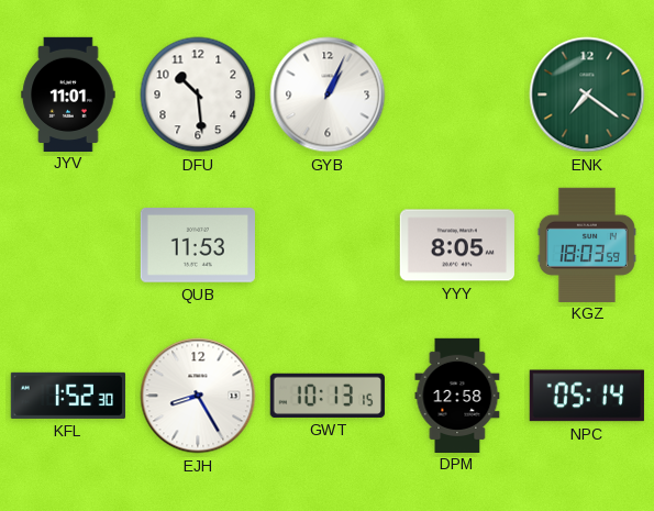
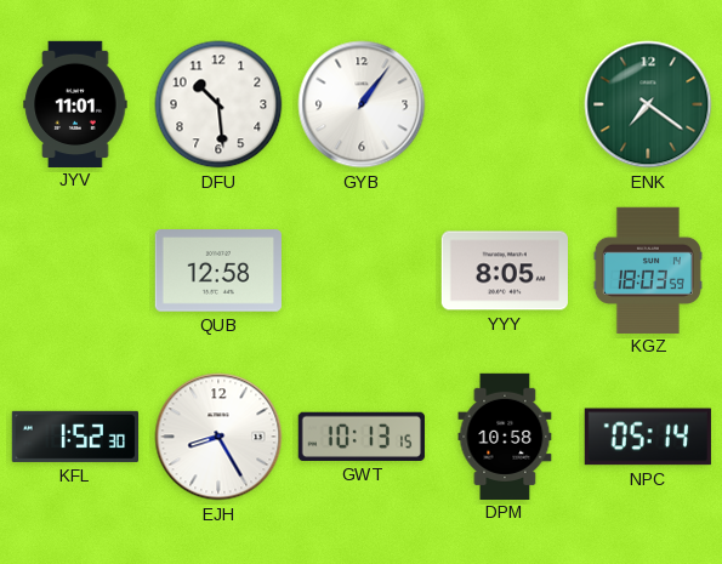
GYB: 1:04 -> 1:06 (362, 104)
QUB: 11:53 -> 12:58 (218, 272)
DPM: 12:58 -> 10:58 (505, 435)
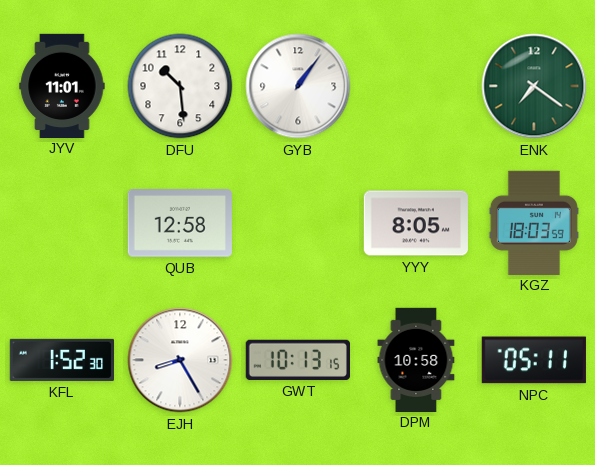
NPC: 05:14 -> 05:11 (534, 360)
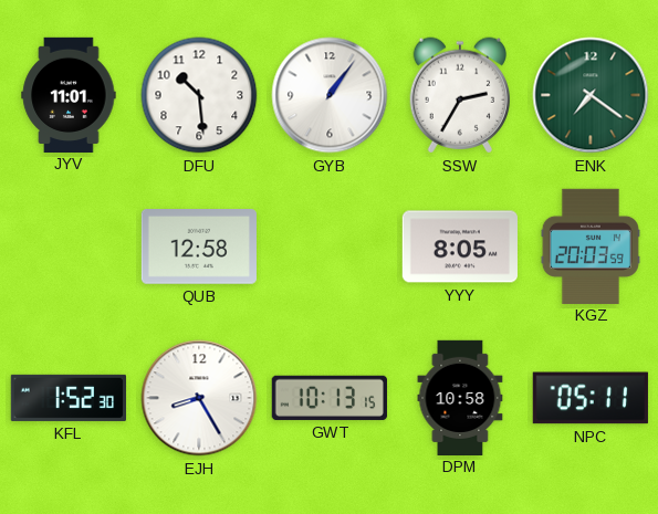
SSW: none -> 2:35 (460, 95)
KGZ: 18:03 -> 20:03 (591, 245)
